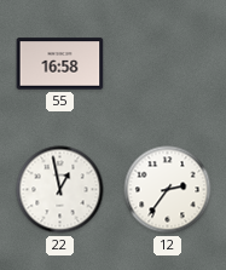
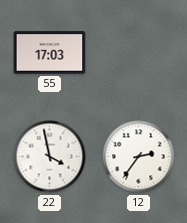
55: 16:58 -> 17:03 (50, 53)
22: 12:58 -> 3:58 (50, 157)
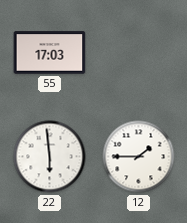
22: 3:58 -> 5:59 (50, 157)
12: 2:36 -> 1:45 (139, 157)
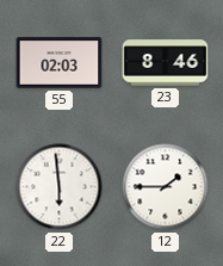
55: 17:03 -> 02:03 (60, 63)
23: none -> 8:46 (166, 63)
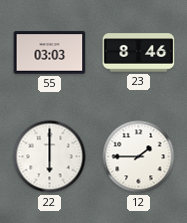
55: 02:03 -> 03:03 (50, 53)
22: 5:59 -> 6:00 (50, 157)
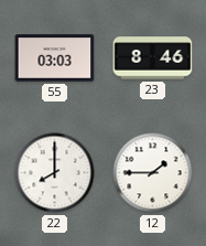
22: 6:00 -> 8:00 (55, 173)
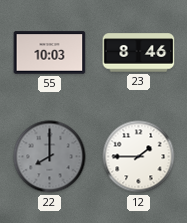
55: 03:03 -> 10:03 (50, 53)
22 dial: white -> grey (50, 157)
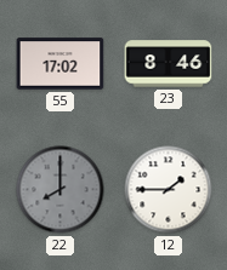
55: 10:03 -> 17:02 (61, 64)
